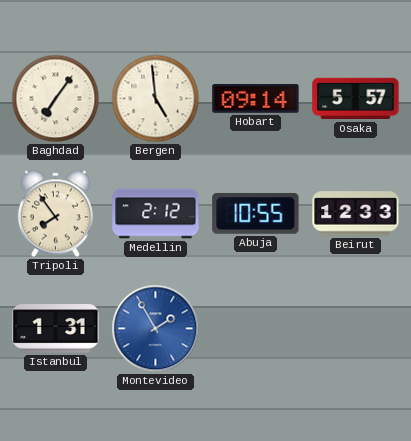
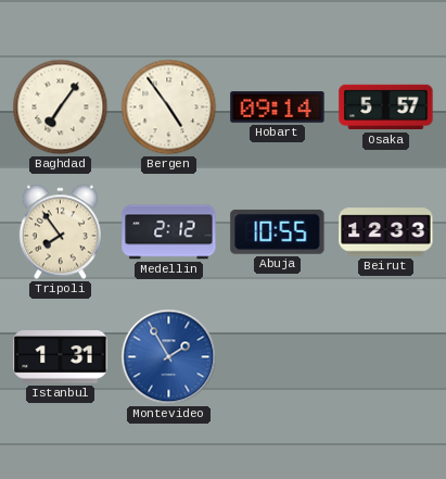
Bergen: 4:59 -> 4:54 (169, 108)
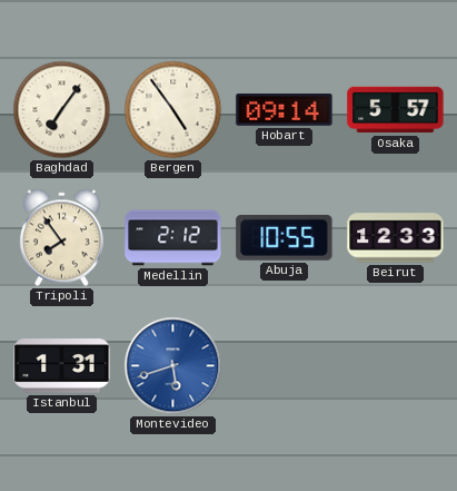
Montevideo: 1:55 -> 5:42 (173, 366)
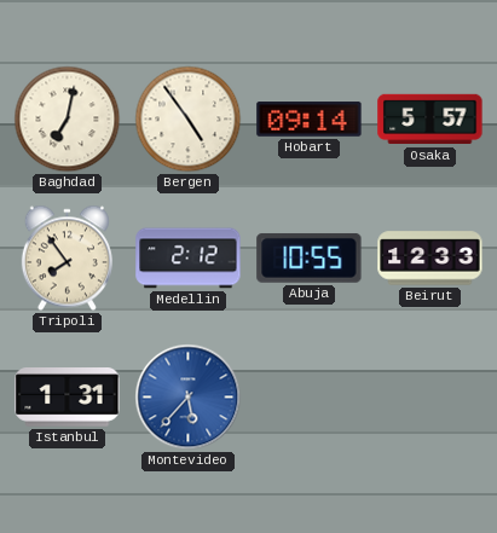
Baghdad: 7:06 -> 7:02 (68, 120)
Montevideo: 5:42 -> 5:37 (189, 398)
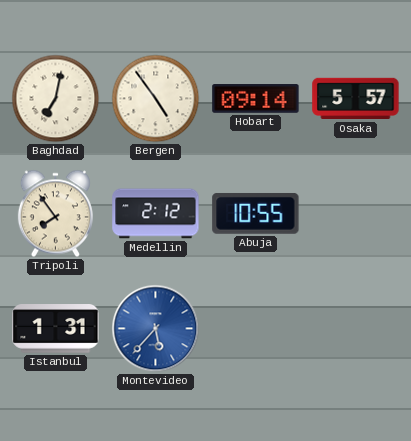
Beirut: 12:33 -> none (430, 259)
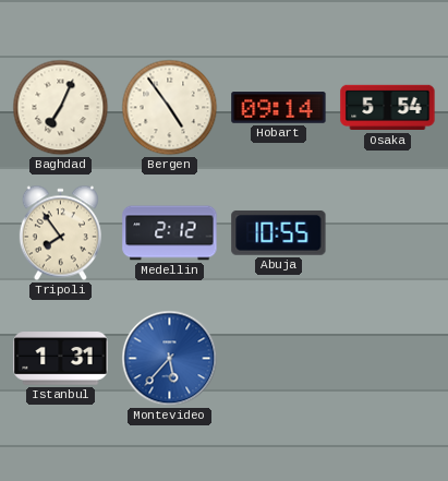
Baghdad: 7:02 -> 7:04 (61, 108)
Osaka: 5:57 -> 5:54 (388, 108)
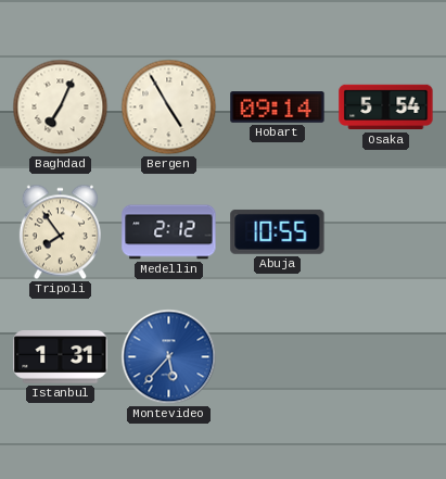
Bergen: 4:54 -> 4:55 (169, 108)
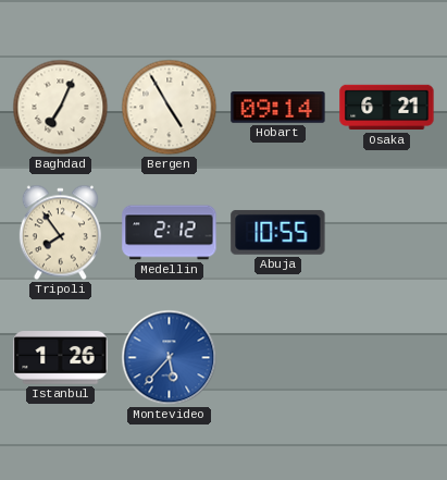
Osaka: 5:54 -> 6:21 (387, 108)
Istanbul: 1:31 -> 1:26 (61, 358)
